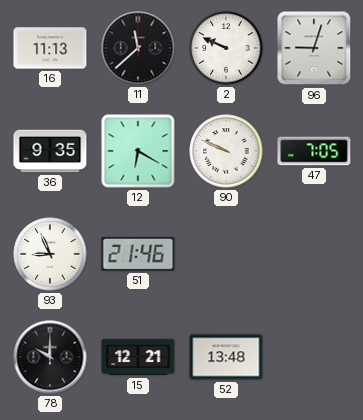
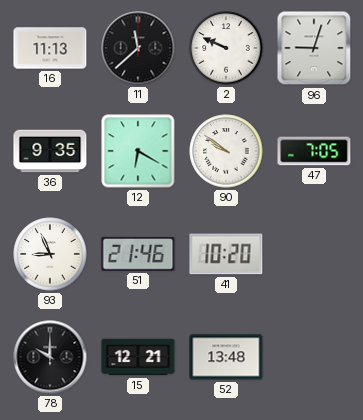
90: 9:49 -> 9:51 (226, 151)
41: none -> 10:20 (226, 254)
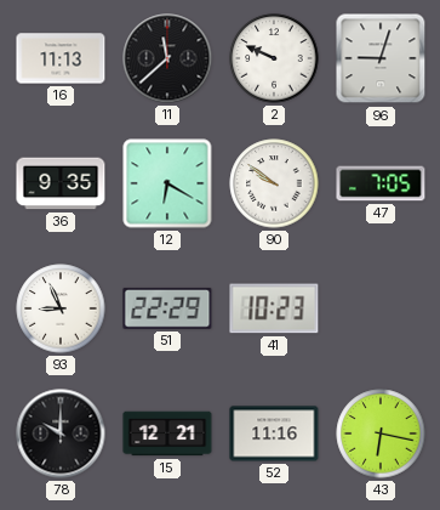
51: 21:46 -> 22:29 (167, 308)
41: 10:20 -> 10:23 (274, 308)
52: 13:48 -> 11:16 (274, 433)
43: none -> 6:17 (381, 433)
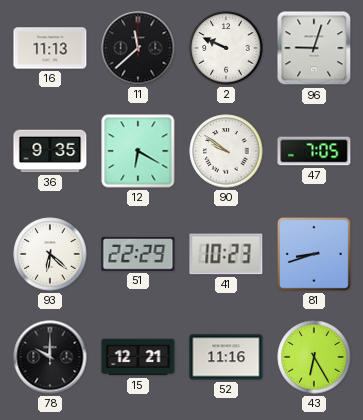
93: 8:56 -> 6:22 (50, 254)
81: none -> 8:42 (314, 254)
43: 6:17 -> 6:25 (314, 357)
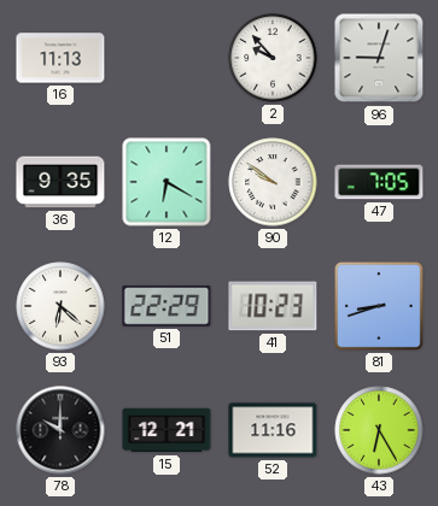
11: 11:38 -> none (138, 48)
2: 9:49 -> 9:53 (273, 58)
